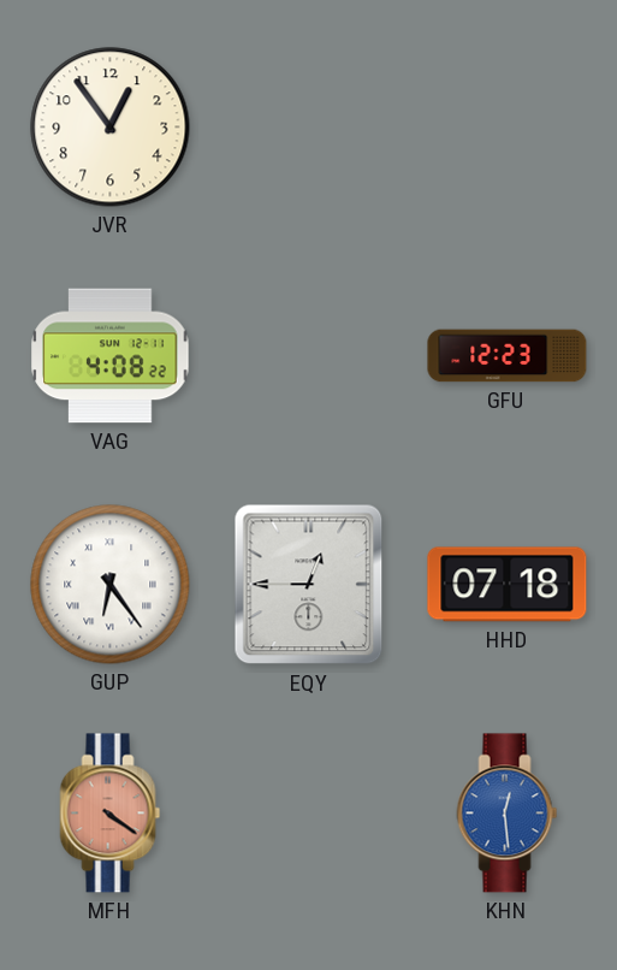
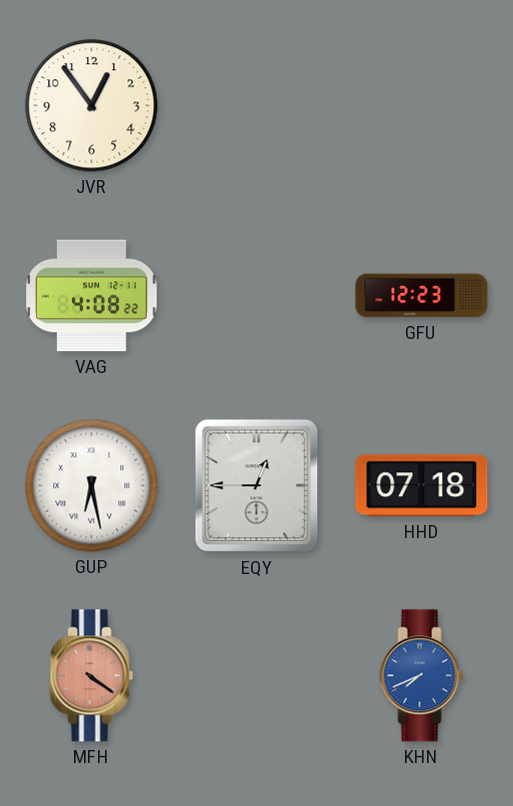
GUP: 6:24 -> 6:28 (92, 486)
KHN: 12:29 -> 7:41 (422, 676)
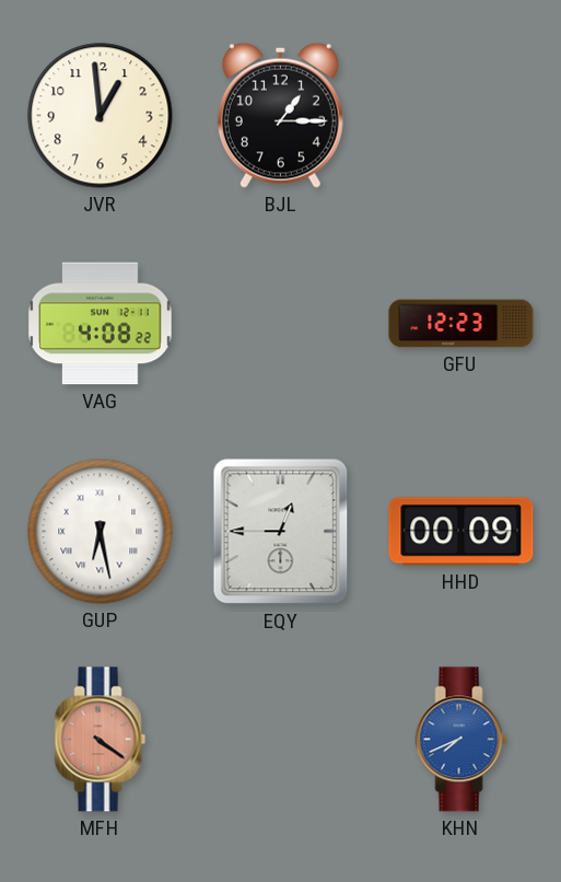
JVR: 12:54 -> 12:59 (101, 116)
BJL: none -> 1:15 (280, 115)
HHD: 07:18 -> 00:09 (461, 532)
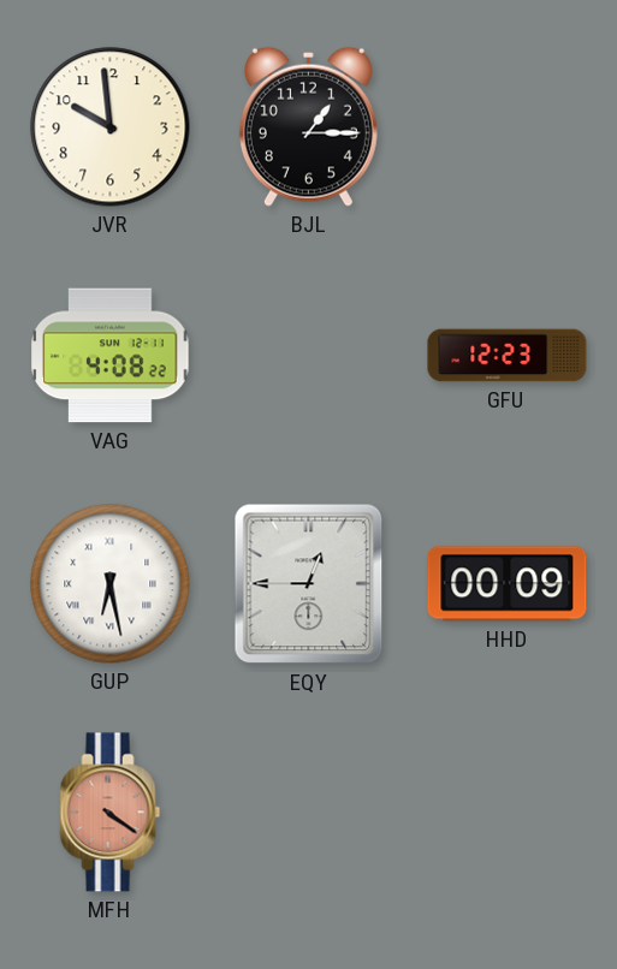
JVR: 12:59 -> 9:59 (111, 127)
KHN: 7:41 -> none (461, 740)
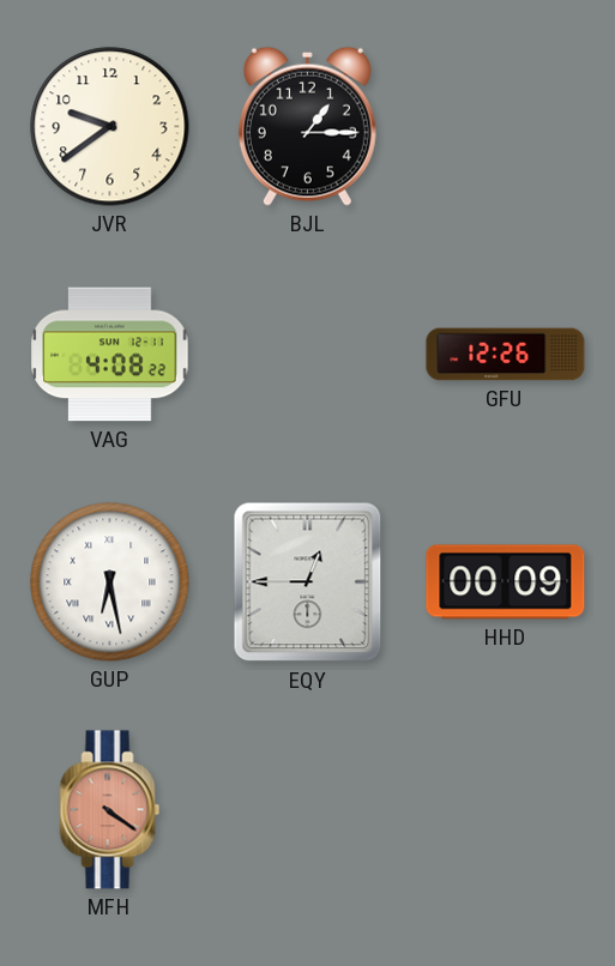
JVR: 9:59 -> 9:39 (110, 127)
GFU: 12:23 -> 12:26 (506, 355)
